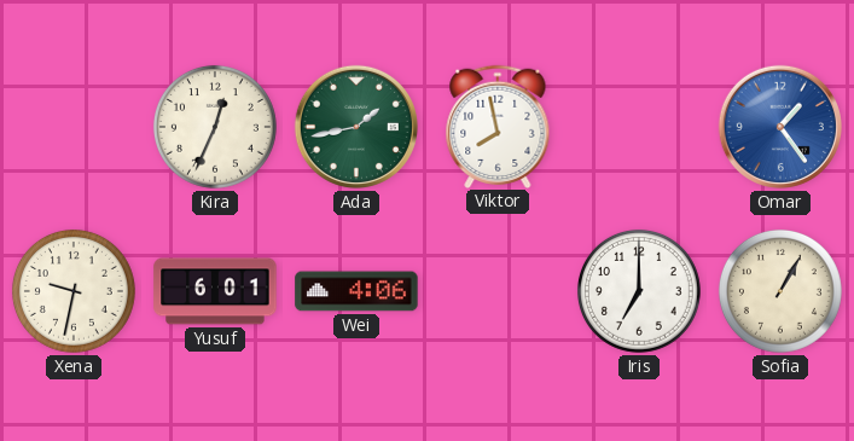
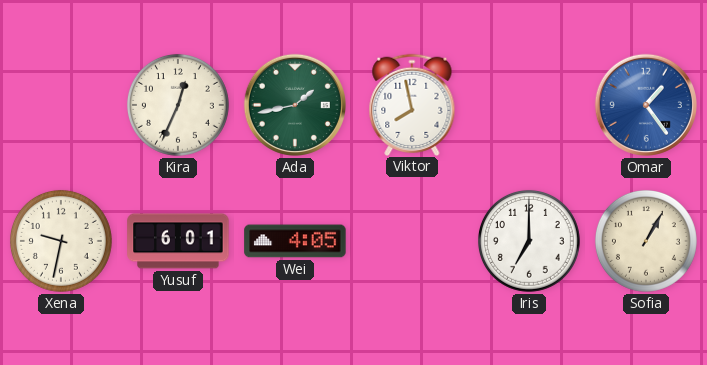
Wei: 4:06 -> 4:05 (295, 241)
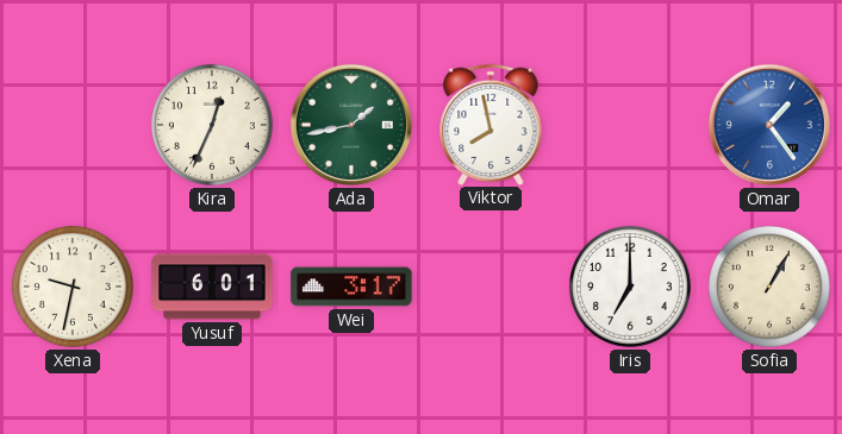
Wei: 4:05 -> 3:17 (351, 287)
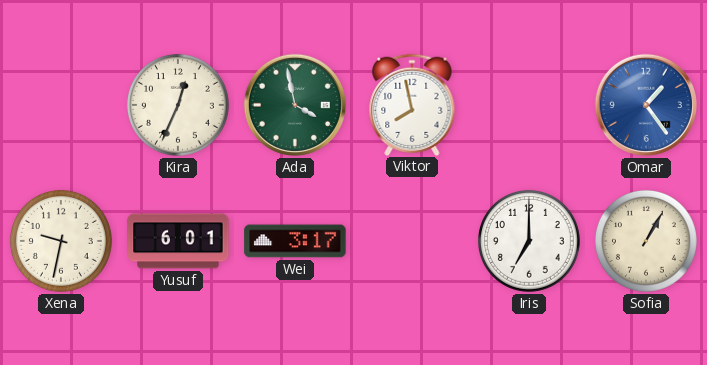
Ada: 1:43 -> 3:58 (295, 105)
